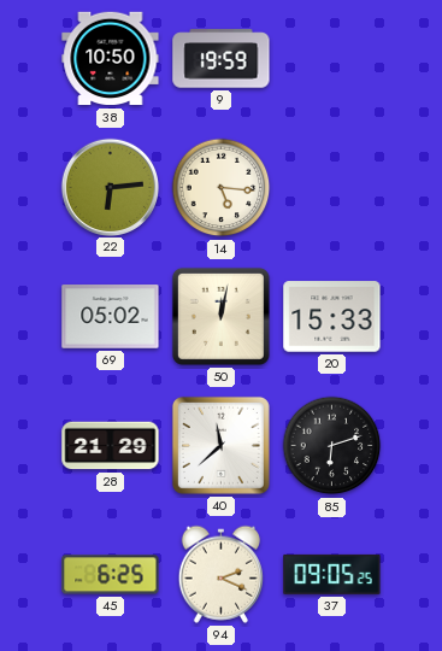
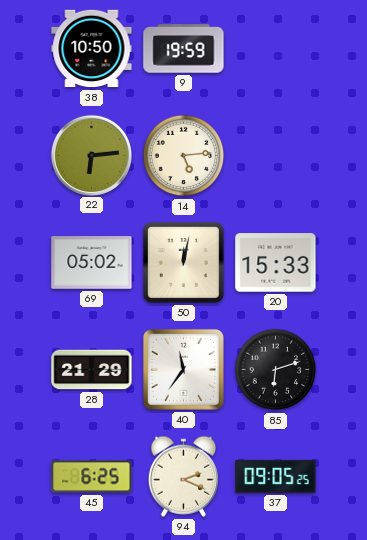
14: 5:16 -> 5:14 (184, 156)
40: 11:38 -> 11:36 (183, 369)
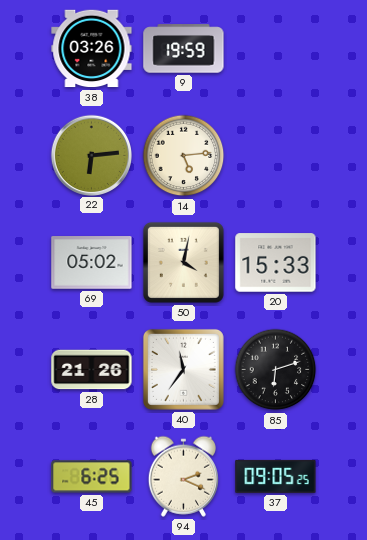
38: 10:50 -> 03:26 (92, 49)
50: 12:02 -> 4:02 (183, 262)
28: 21:29 -> 21:26 (92, 370)
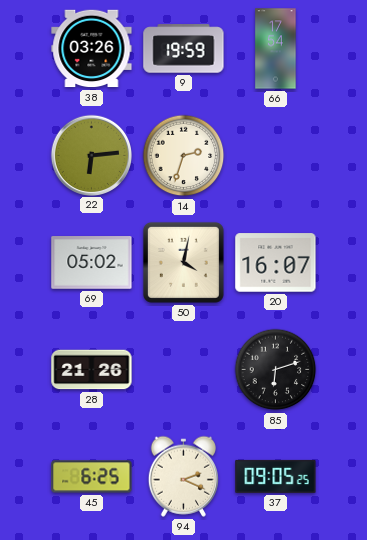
66: none -> 17:54 (276, 49)
14: 5:14 -> 2:33 (184, 156)
20: 15:33 -> 16:07 (276, 263)
40: 11:36 -> none (183, 369)
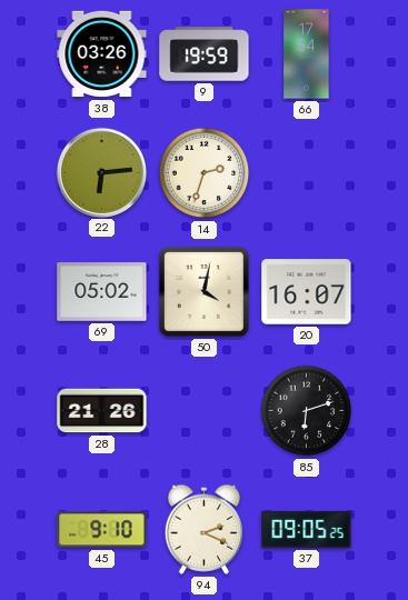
45: 6:25 -> 9:10 (102, 530)
